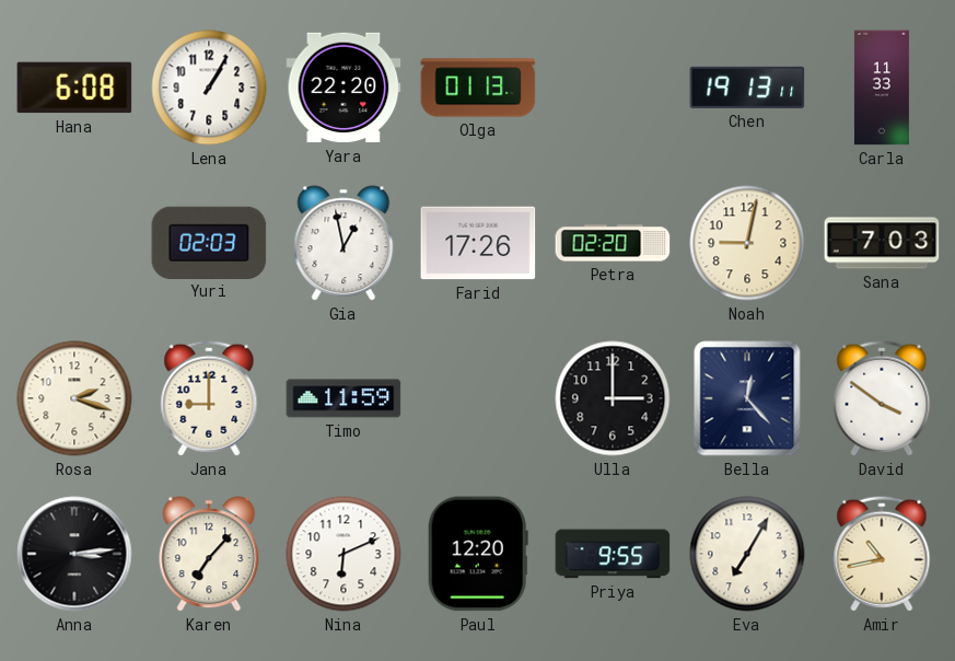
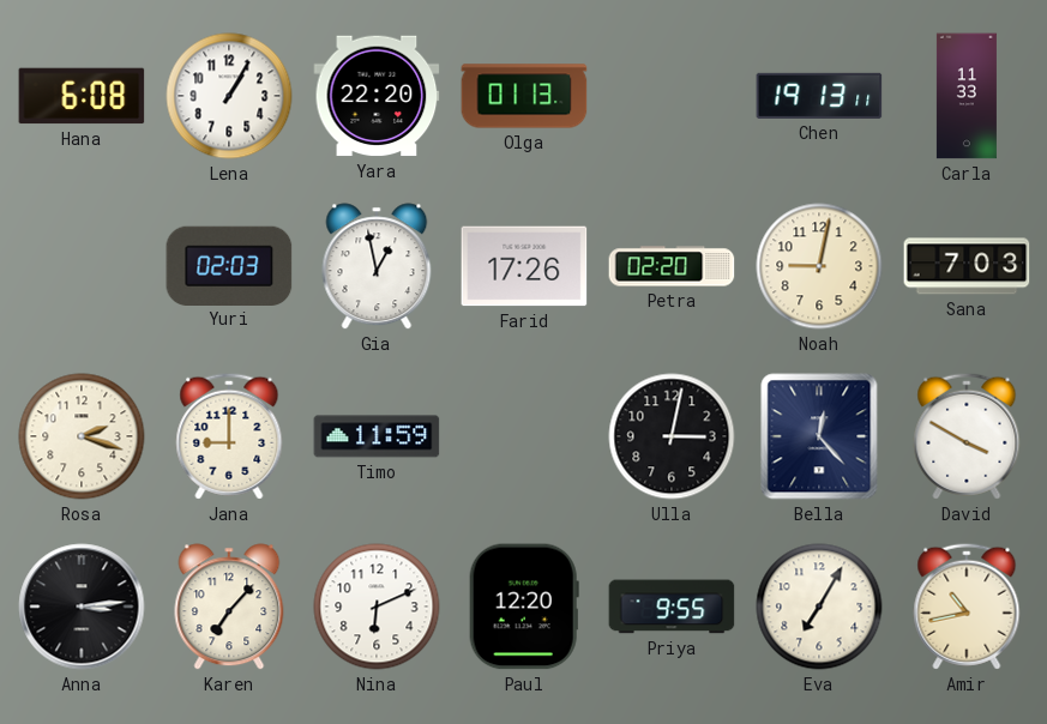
Ulla: 3:00 -> 3:02 (672, 436)
David: 3:51 -> 3:50 (967, 436)
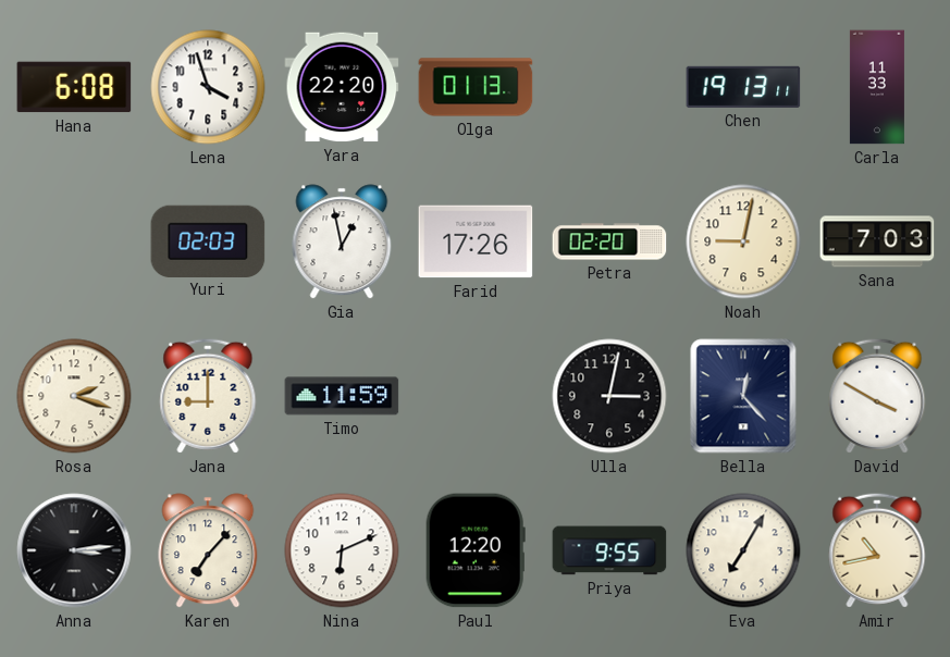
Lena: 1:05 -> 3:57 (208, 87)
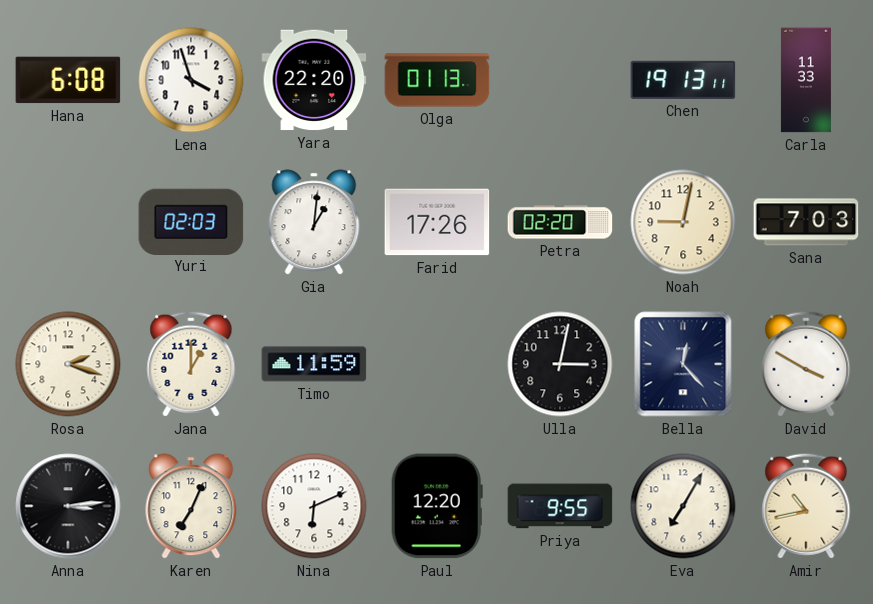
Gia: 12:58 -> 1:01 (314, 222)
Jana: 9:00 -> 1:00 (191, 364)
Karen: 7:07 -> 7:04 (191, 506)
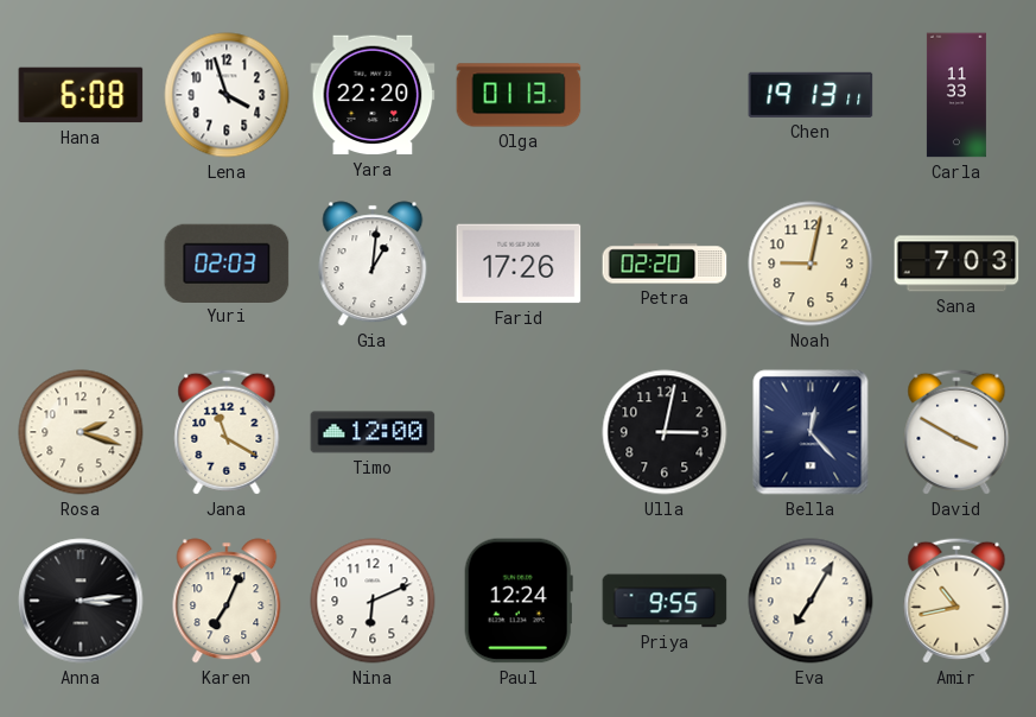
Jana: 1:00 -> 11:20 (227, 432)
Timo: 11:59 -> 12:00 (373, 432)
Paul: 12:20 -> 12:24 (519, 601)
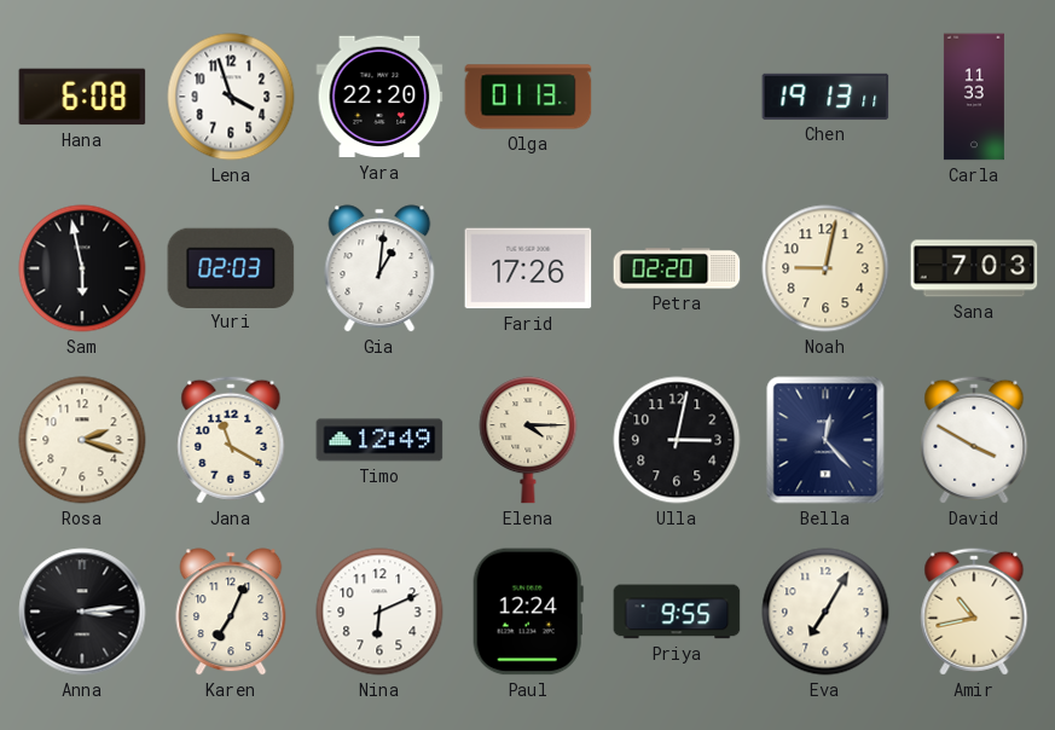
Sam: none -> 5:58 (82, 268)
Timo: 12:00 -> 12:49 (379, 440)
Elena: none -> 4:15 (528, 440)
